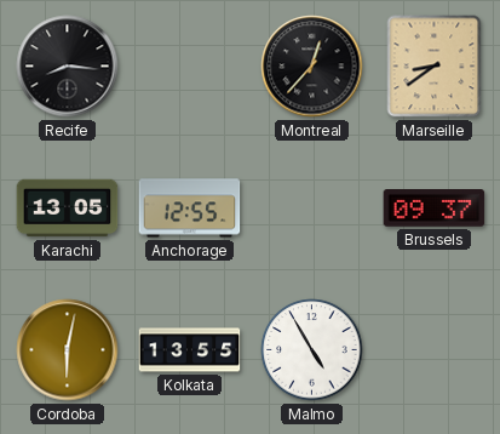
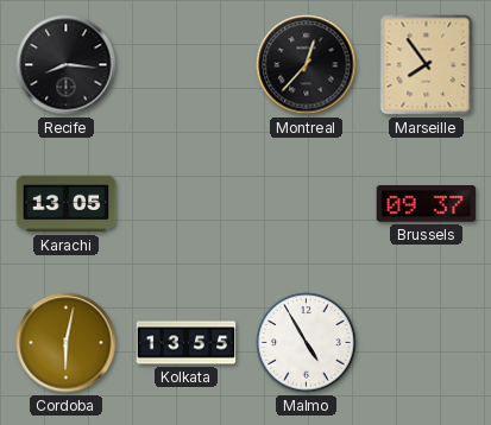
Marseille: 8:39 -> 7:54 (427, 65)
Anchorage: 12:55 -> none (190, 209)
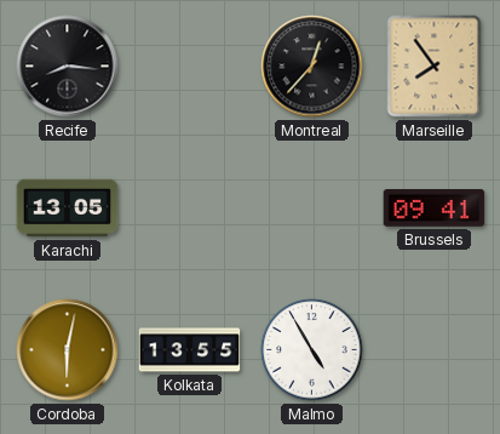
Brussels: 09:37 -> 09:41 (435, 209)
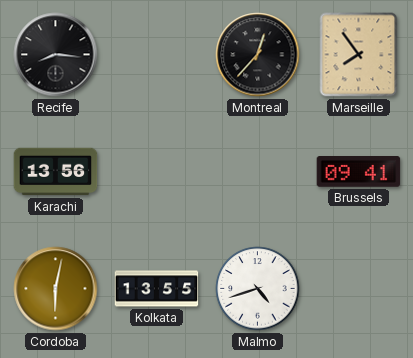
Karachi: 13:05 -> 13:56 (56, 172)
Malmo: 4:55 -> 4:42 (258, 289)
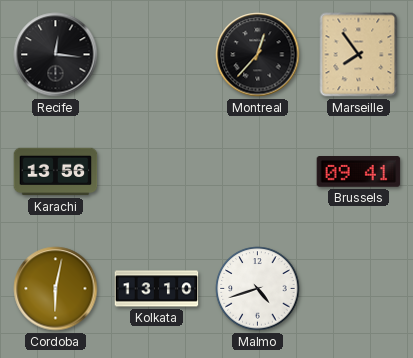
Recife: 8:16 -> 12:16 (56, 55)
Kolkata: 13:55 -> 13:10 (157, 289)
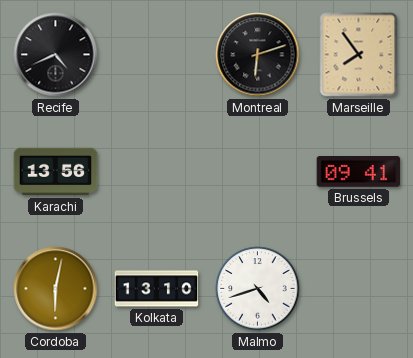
Recife: 12:16 -> 4:41 (56, 55)
Montreal: 12:37 -> 6:12 (258, 55)
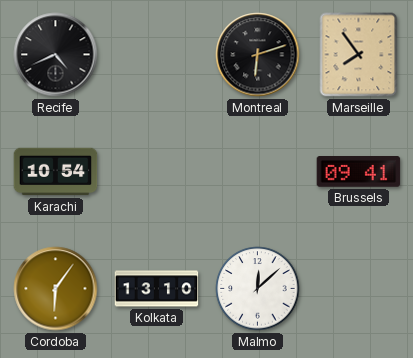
Karachi: 13:56 -> 10:54 (56, 172)
Cordoba: 6:02 -> 6:06 (56, 289)
Malmo: 4:42 -> 12:08 (258, 289)
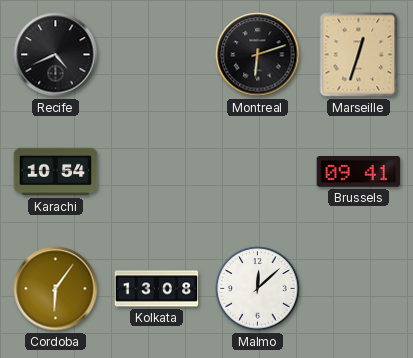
Marseille: 7:54 -> 12:33 (359, 55)
Kolkata: 13:10 -> 13:08 (157, 289)
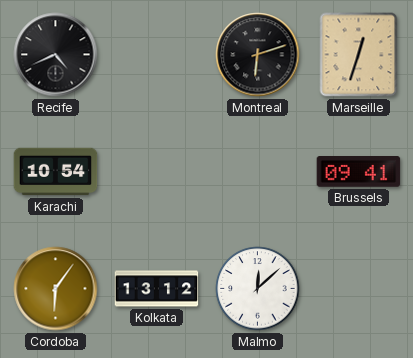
Kolkata: 13:08 -> 13:12 (157, 289)
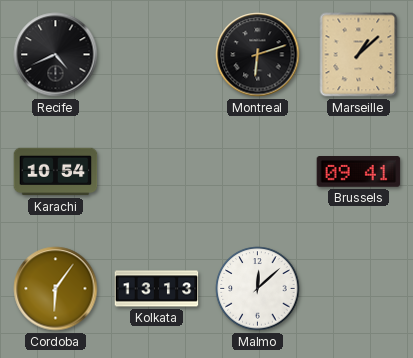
Marseille: 12:33 -> 1:08 (359, 55)
Kolkata: 13:12 -> 13:13 (157, 289)
